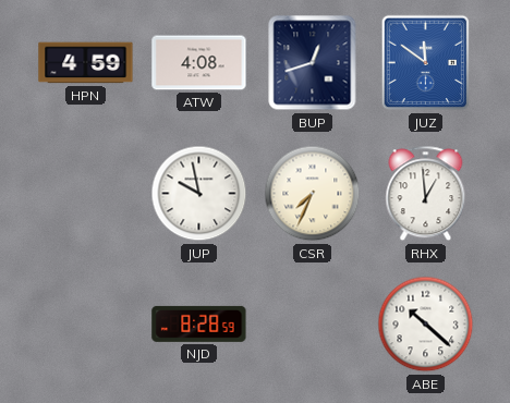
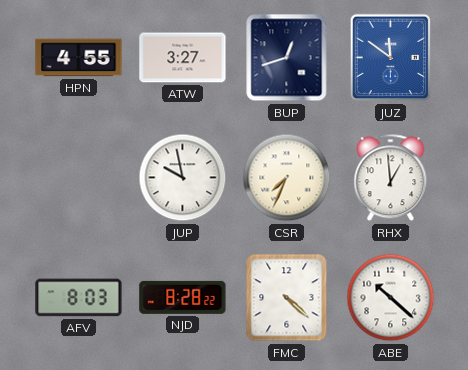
HPN: 4:59 -> 4:55 (79, 58)
ATW: 4:08 -> 3:27 (183, 58)
AFV: none -> 8:03 (79, 298)
NJD: 8:28:59 -> 8:28:22 (183, 297)
FMC: none -> 4:22 (287, 298)
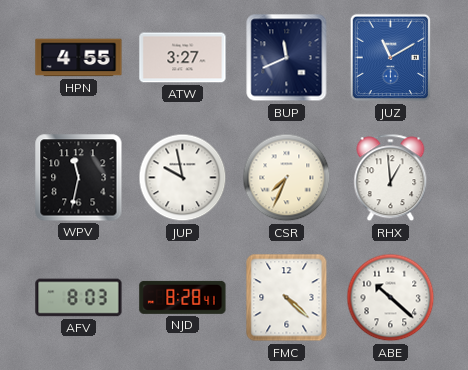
BUP: 12:42 -> 11:41 (287, 58)
JUZ: 11:51 -> 11:10 (391, 58)
WPV: none -> 11:32 (79, 178)
NJD: 8:28:22 -> 8:28:41 (183, 297)
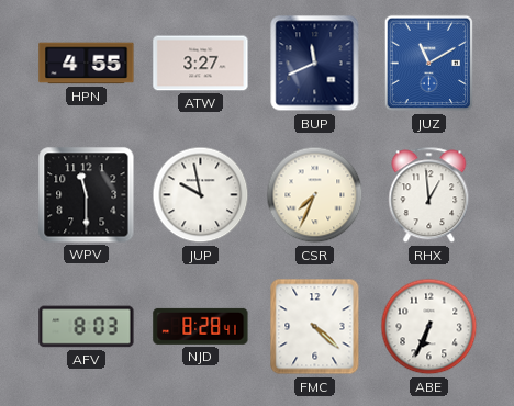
WPV: 11:32 -> 11:30 (87, 195)
ABE: 10:22 -> 6:34 (429, 327)
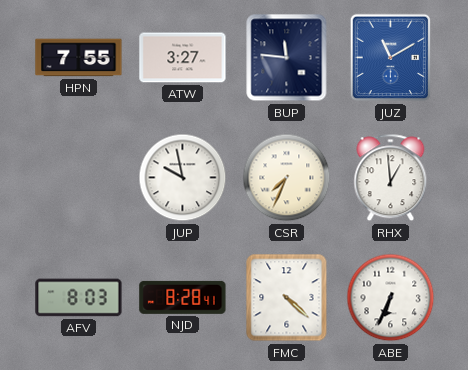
HPN: 4:55 -> 7:55 (79, 58)
BUP: 11:41 -> 11:46 (287, 58)
WPV: 11:30 -> none (87, 195)
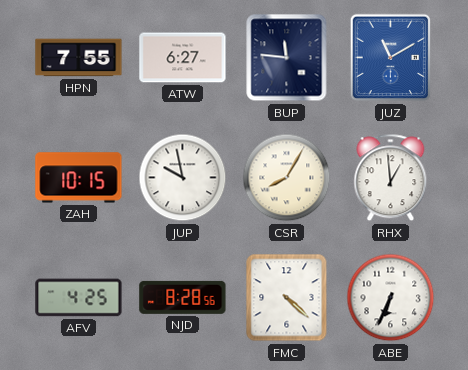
ATW: 3:27 -> 6:27 (183, 58)
ZAH: none -> 10:15 (79, 178)
CSR: 7:34 -> 8:05 (287, 178)
AFV: 8:03 -> 4:25 (79, 298)
NJD: 8:28:41 -> 8:28:56 (183, 297)
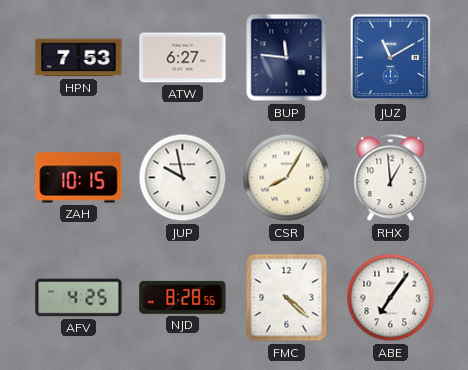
HPN: 7:55 -> 7:53 (79, 58)
ABE: 6:34 -> 7:06 (391, 298)
